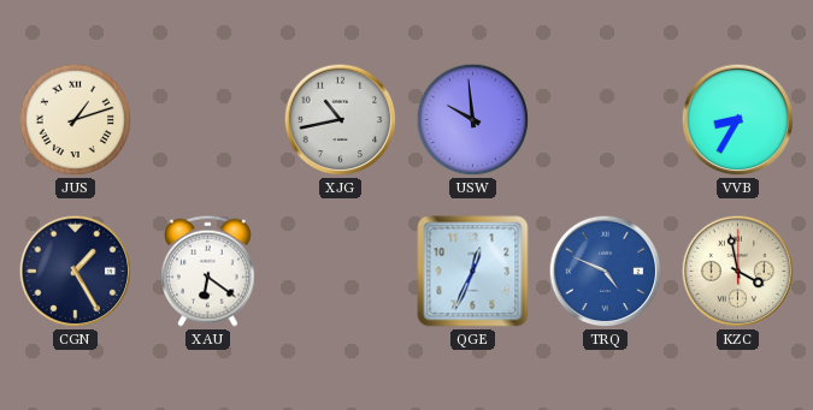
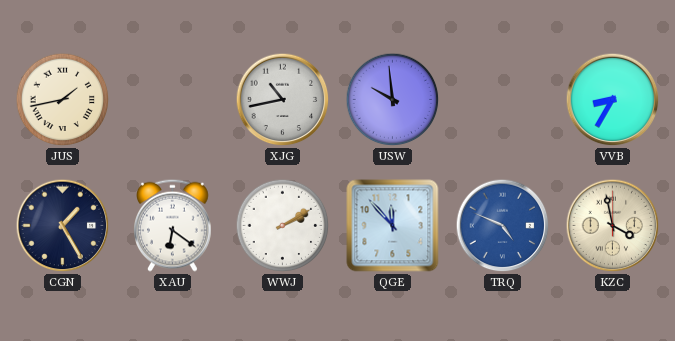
JUS: 1:12 -> 1:43 (63, 100)
WWJ: none -> 2:10 (283, 226)
QGE: 12:34 -> 11:53 (393, 226)
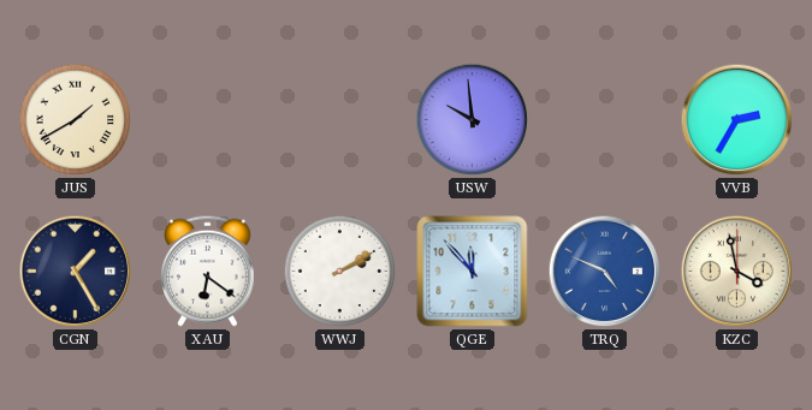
JUS: 1:43 -> 1:40 (76, 120)
XJG: 10:43 -> none (283, 100)
VVB: 8:35 -> 2:35 (737, 120)
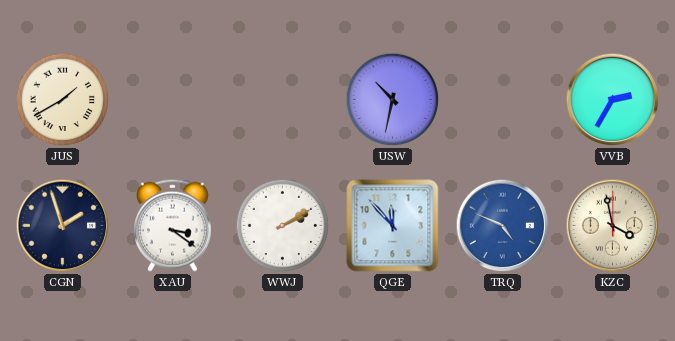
USW: 9:59 -> 10:32 (393, 100)
CGN: 1:25 -> 1:57 (63, 226)
XAU: 6:21 -> 3:21 (173, 225)
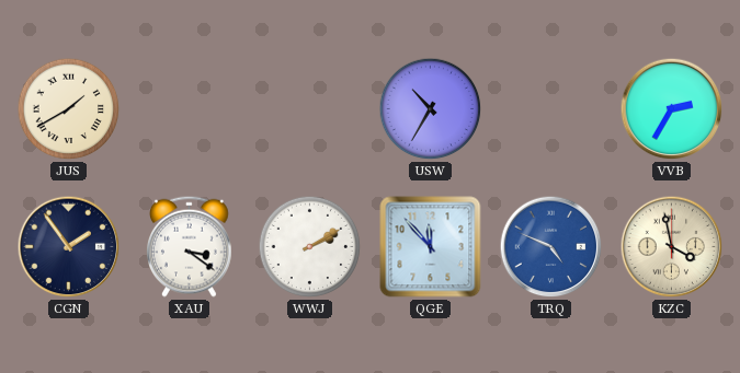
USW: 10:32 -> 10:35 (431, 109)
CGN: 1:57 -> 1:54 (69, 247)
